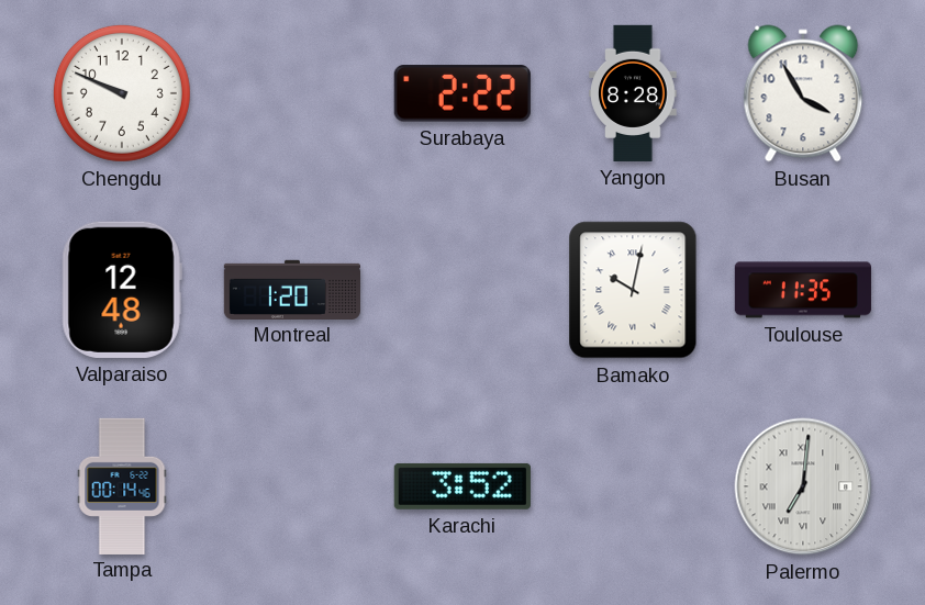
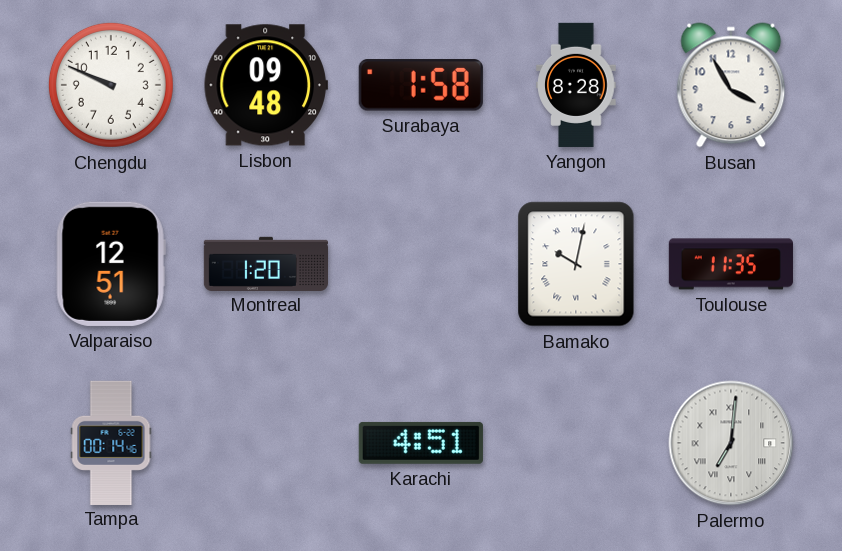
Lisbon: none -> 09:48 (266, 85)
Surabaya: 2:22 -> 1:58 (421, 85)
Valparaiso: 12:48 -> 12:51 (111, 264)
Karachi: 3:52 -> 4:51 (421, 443)
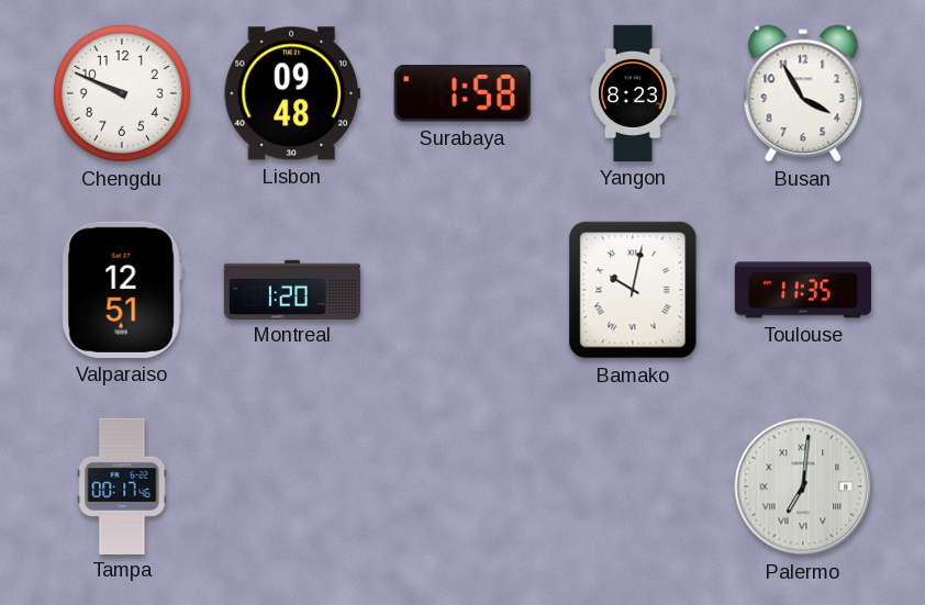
Yangon: 8:28 -> 8:23 (633, 93)
Tampa: 00:14 -> 00:17 (122, 485)
Karachi: 4:51 -> none (421, 443)
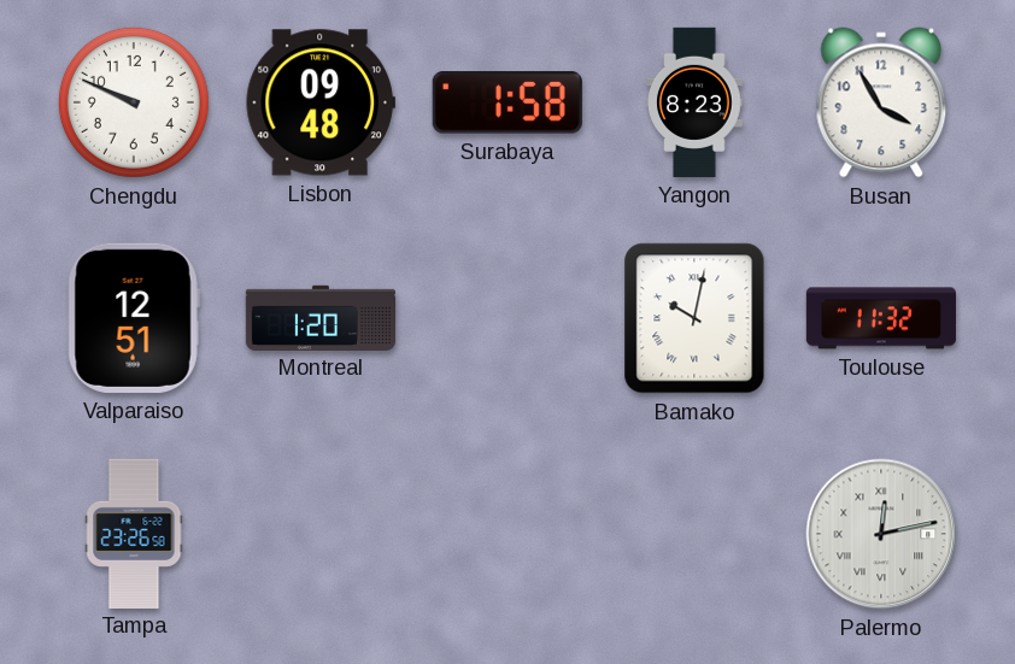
Toulouse: 11:35 -> 11:32 (881, 318)
Tampa: 00:17 -> 23:26 (134, 533)
Palermo: 7:01 -> 12:13 (881, 534)
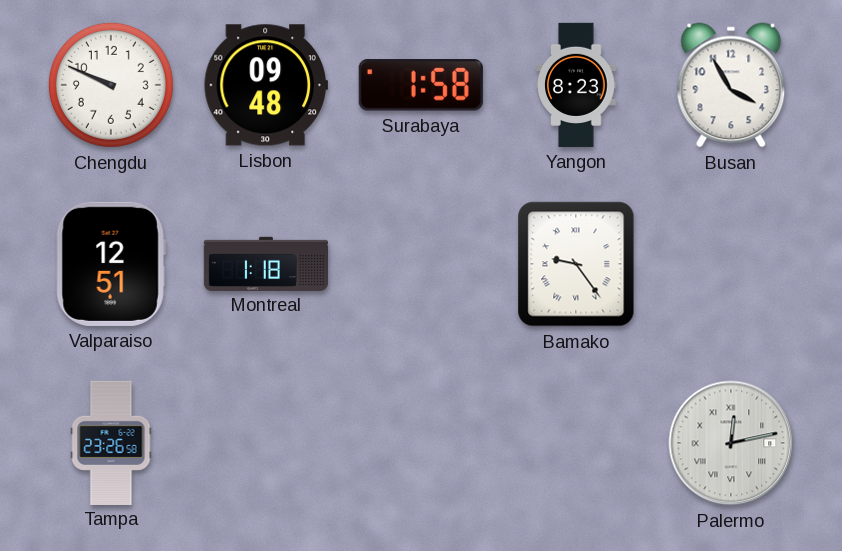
Montreal: 1:20 -> 1:18 (265, 263)
Bamako: 10:02 -> 9:24 (576, 264)
Toulouse: 11:32 -> none (881, 318)
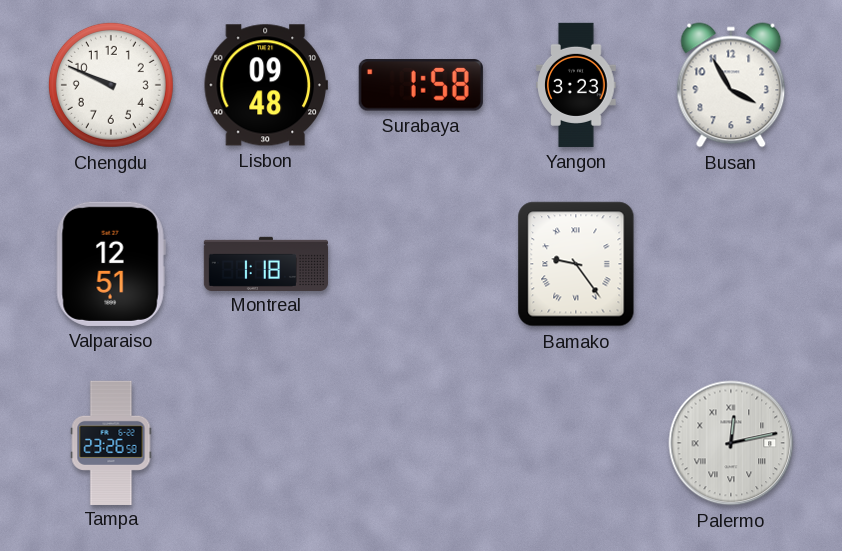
Yangon: 8:23 -> 3:23 (576, 85)
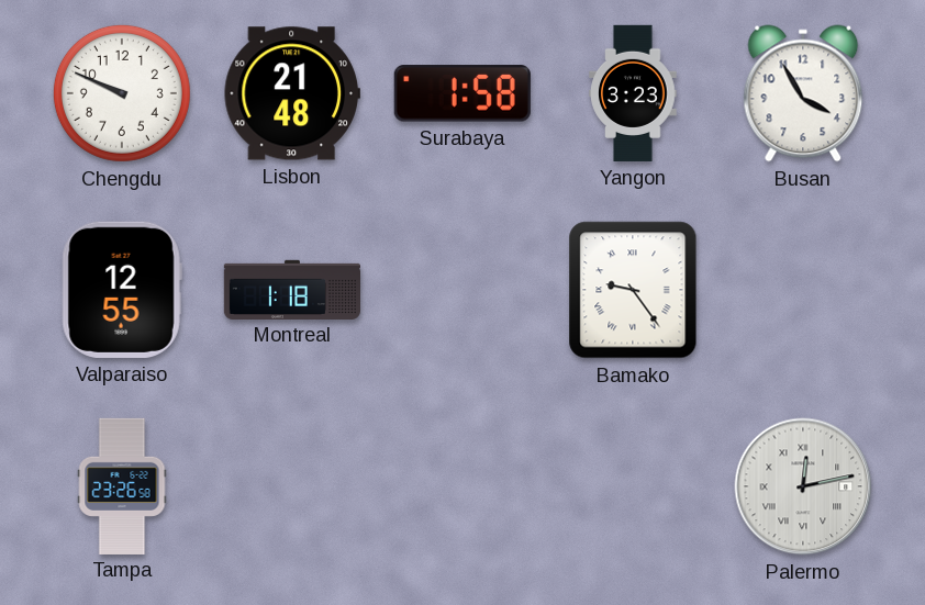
Lisbon: 09:48 -> 21:48 (292, 93)
Valparaiso: 12:51 -> 12:55 (122, 290)
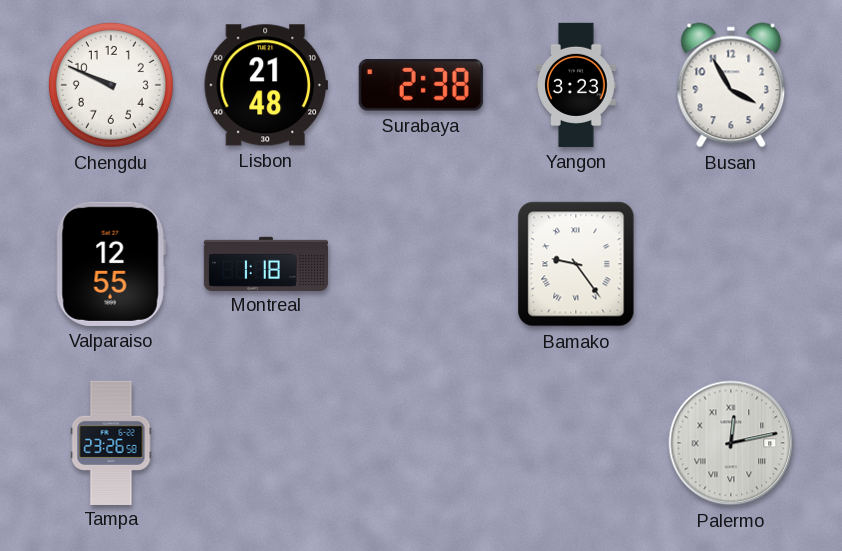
Surabaya: 1:58 -> 2:38 (421, 85)
